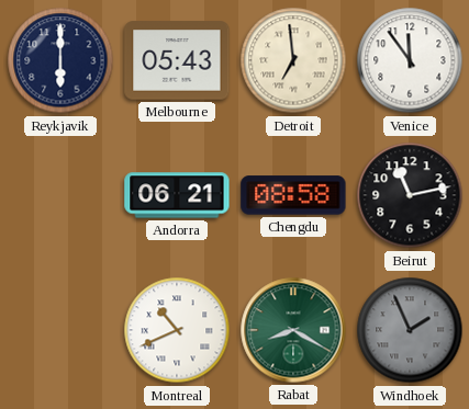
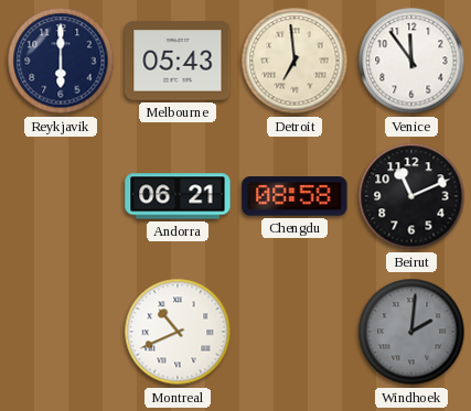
Beirut: 11:13 -> 11:11 (411, 196)
Rabat: 8:20 -> none (293, 330)
Windhoek: 1:56 -> 2:01 (411, 332)
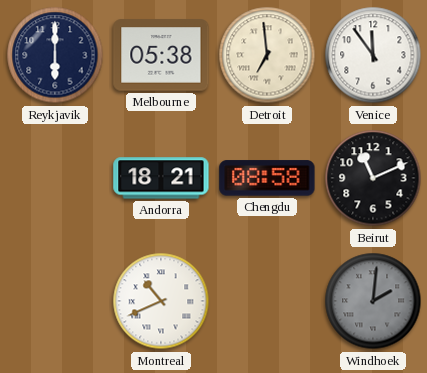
Melbourne: 05:43 -> 05:38 (161, 55)
Andorra: 06:21 -> 18:21 (161, 178)
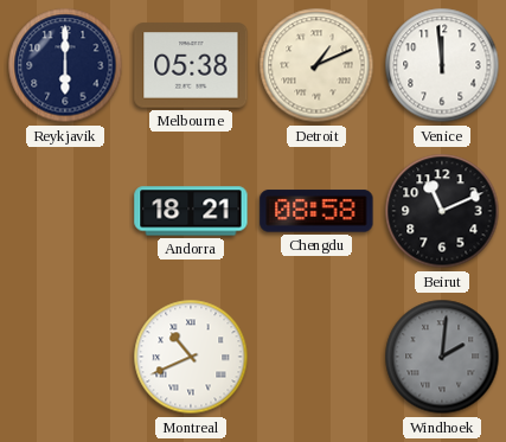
Detroit: 6:59 -> 1:11 (316, 65)
Venice: 11:54 -> 11:59 (442, 65)
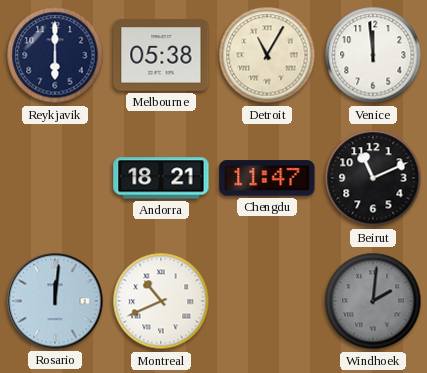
Detroit: 1:11 -> 11:05 (267, 55)
Chengdu: 08:58 -> 11:47 (267, 178)
Rosario: none -> 12:01 (55, 301)
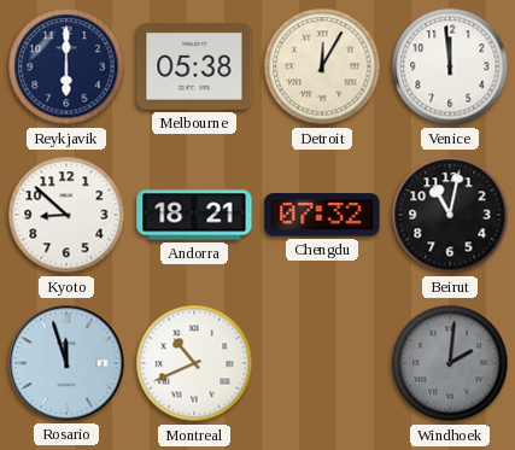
Detroit: 11:05 -> 12:05 (322, 66)
Kyoto: none -> 8:52 (66, 215)
Chengdu: 11:47 -> 07:32 (322, 215)
Beirut: 11:11 -> 11:02 (450, 215)
Rosario: 12:01 -> 11:57 (66, 363)
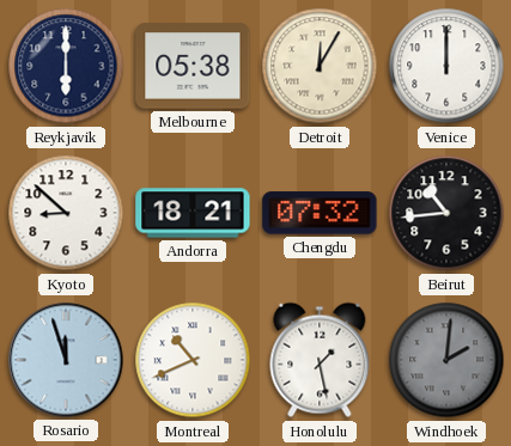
Venice: 11:59 -> 12:00 (446, 66)
Beirut: 11:02 -> 10:44 (446, 213)
Honolulu: none -> 1:28 (320, 360)
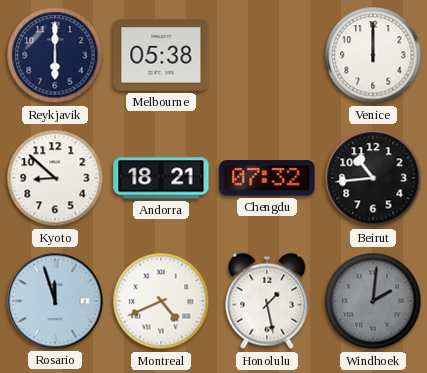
Detroit: 12:05 -> none (320, 66)
Montreal: 10:41 -> 4:41 (161, 301)
